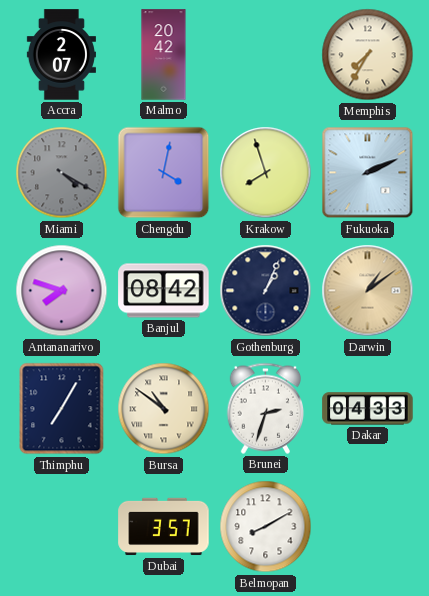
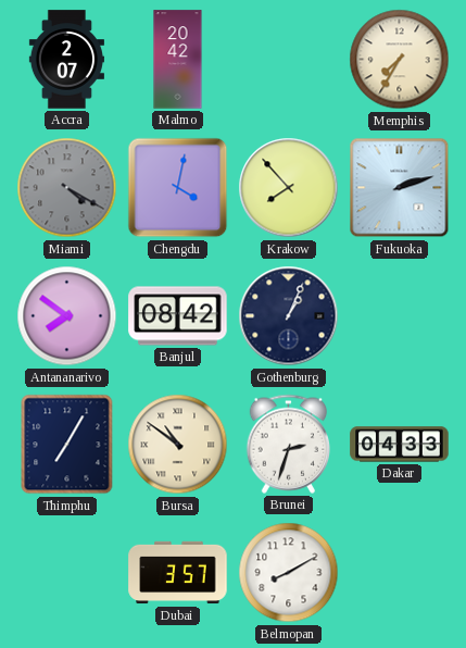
Krakow: 7:57 -> 7:53 (289, 188)
Fukuoka: 2:11 -> 2:12 (400, 188)
Antananarivo: 7:48 -> 7:51 (67, 316)
Darwin: 1:09 -> none (368, 291)
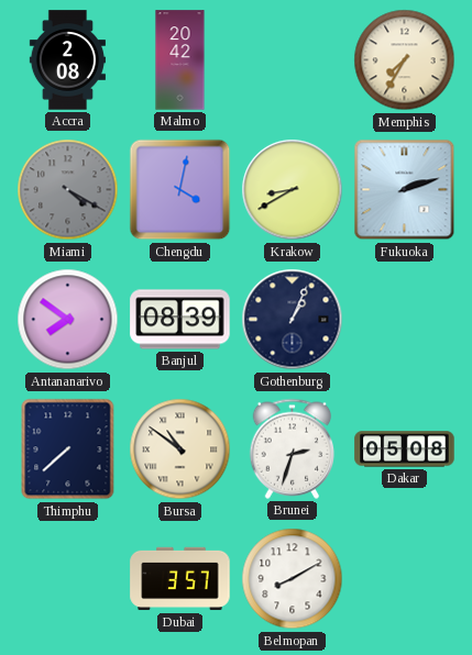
Accra: 2:07 -> 2:08 (67, 60)
Krakow: 7:53 -> 8:40 (293, 190)
Banjul: 08:42 -> 08:39 (180, 320)
Thimphu: 7:05 -> 7:38 (68, 449)
Dakar: 04:33 -> 05:08 (405, 449)
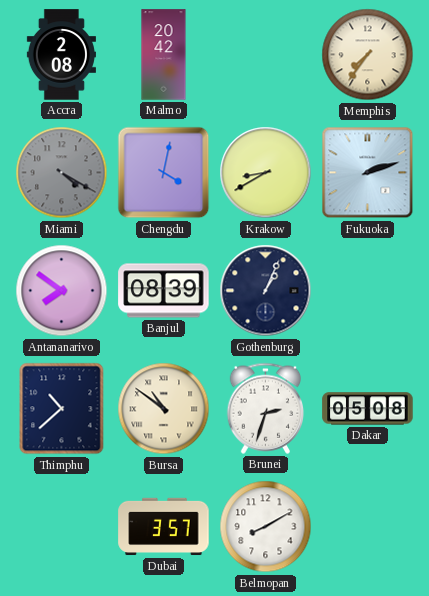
Memphis: 7:35 -> 7:36 (368, 55)
Thimphu: 7:38 -> 10:38 (62, 409)
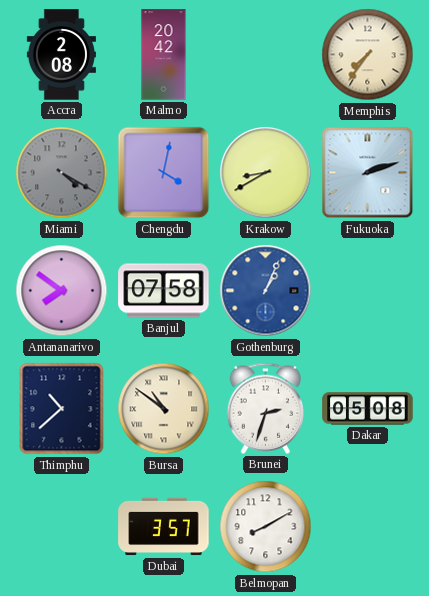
Banjul: 08:39 -> 07:58 (164, 291)
Gothenburg dial: navy -> blue (266, 291)
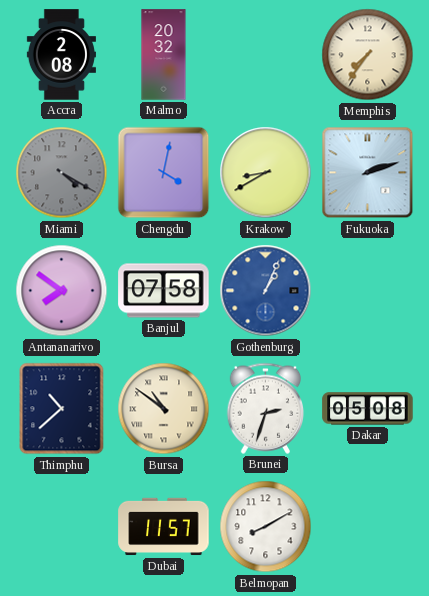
Malmo: 20:42 -> 20:32 (164, 55)
Dubai: 3:57 -> 11:57 (164, 527)
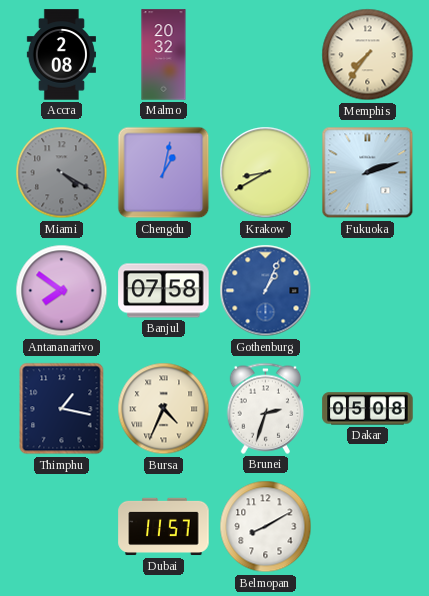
Chengdu: 4:02 -> 1:02 (164, 173)
Thimphu: 10:38 -> 1:17 (62, 409)
Bursa: 10:51 -> 4:34 (164, 409)
